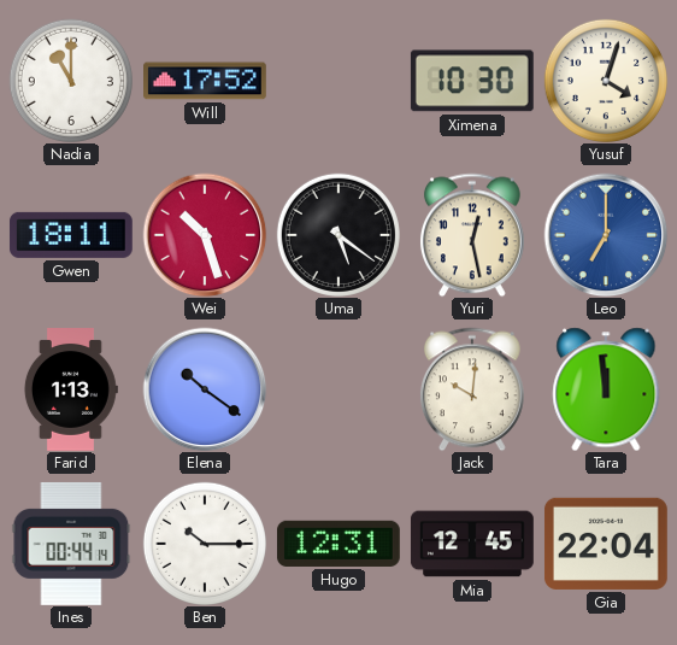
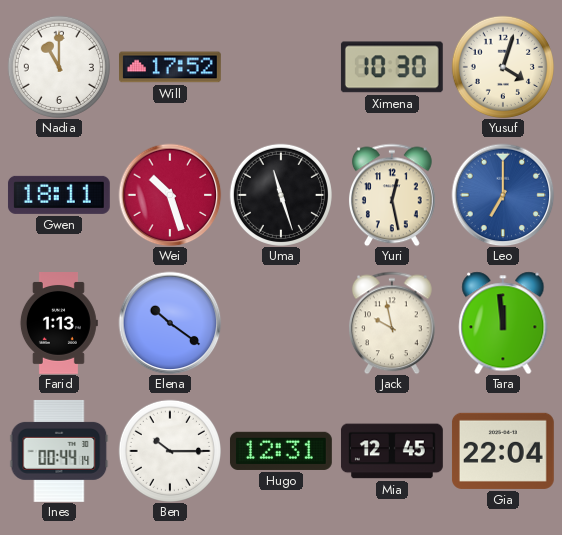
Uma: 5:21 -> 11:27 (281, 195)
Jack: 10:01 -> 9:58 (392, 323)
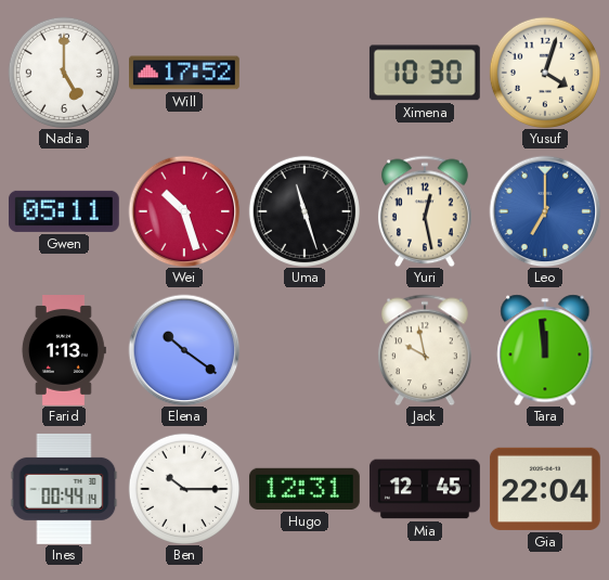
Nadia: 11:00 -> 5:00 (64, 73)
Gwen: 18:11 -> 05:11 (64, 211)
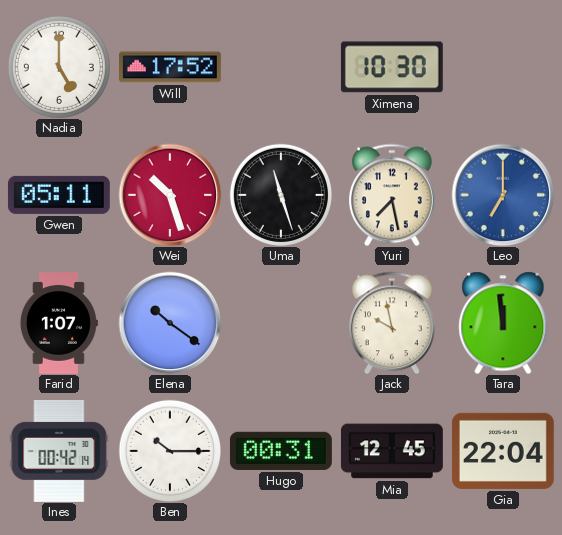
Yusuf: 4:03 -> none (545, 73)
Yuri: 12:28 -> 7:28 (392, 195)
Farid: 1:13 -> 1:07 (58, 324)
Ines: 00:44 -> 00:42 (59, 451)
Hugo: 12:31 -> 00:31 (281, 451)
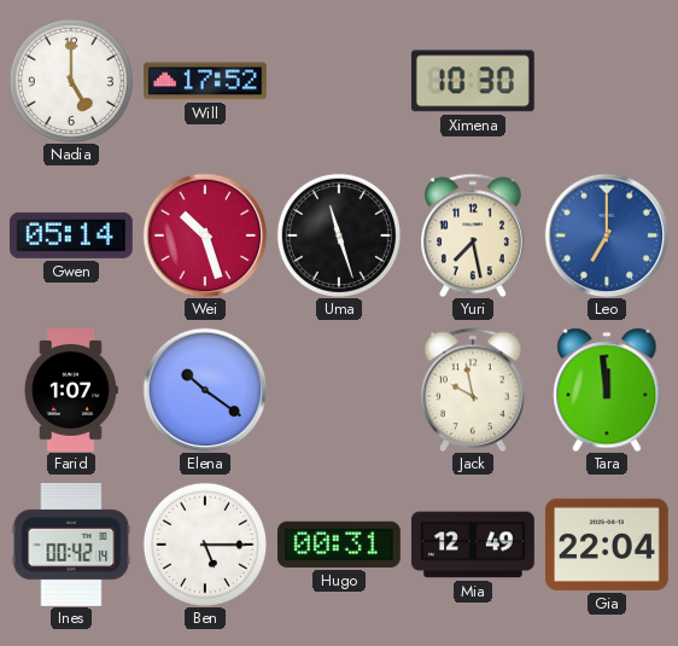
Gwen: 05:11 -> 05:14 (71, 235)
Ben: 10:15 -> 5:15 (205, 545)
Mia: 12:45 -> 12:49 (473, 545)
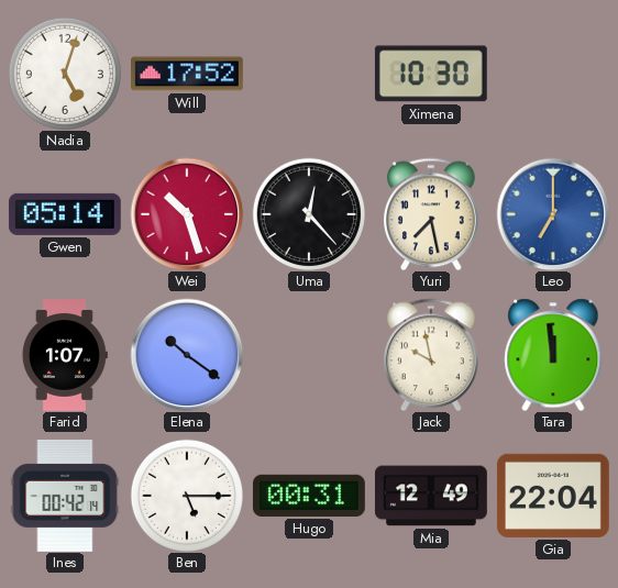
Nadia: 5:00 -> 5:03 (65, 74)
Uma: 11:27 -> 12:23 (309, 214)
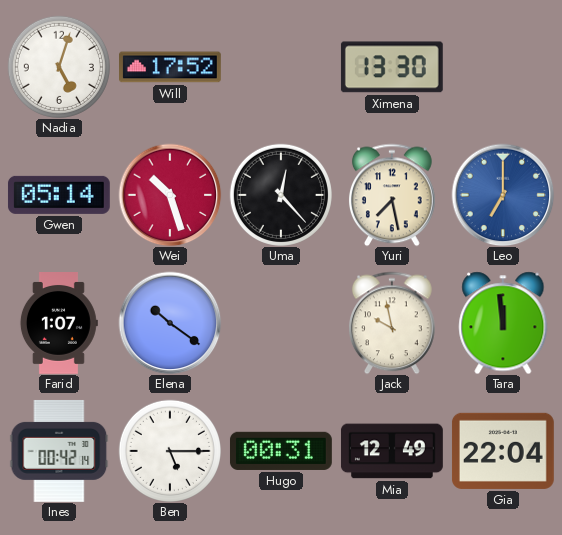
Ximena: 10:30 -> 13:30 (392, 67)
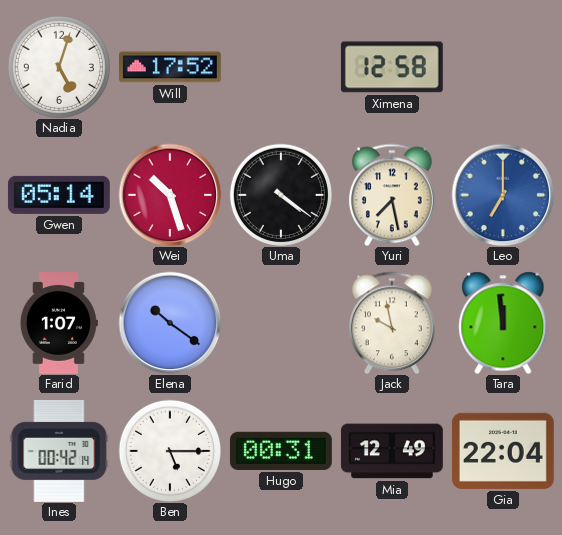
Ximena: 13:30 -> 12:58 (392, 67)
Uma: 12:23 -> 4:21 (281, 195)
